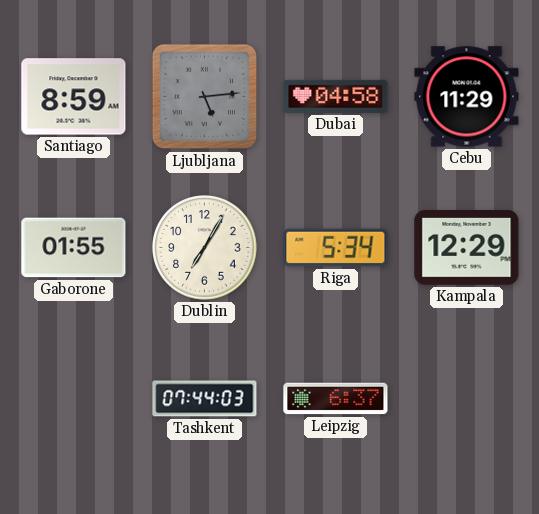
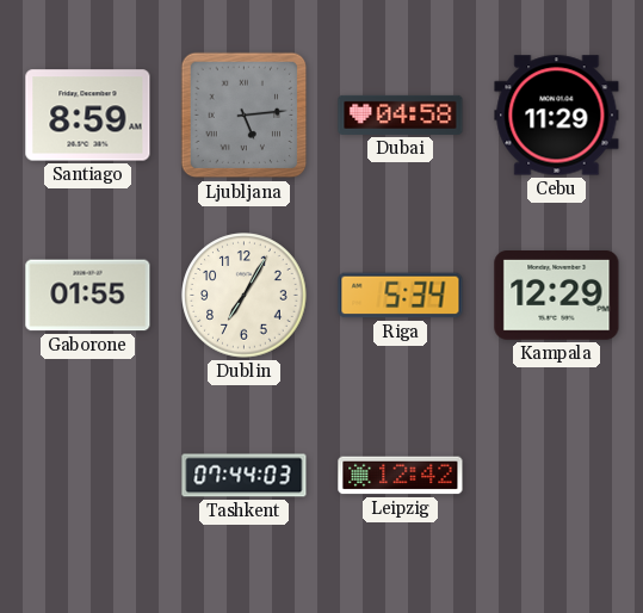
Leipzig: 6:37 -> 12:42 (401, 476)
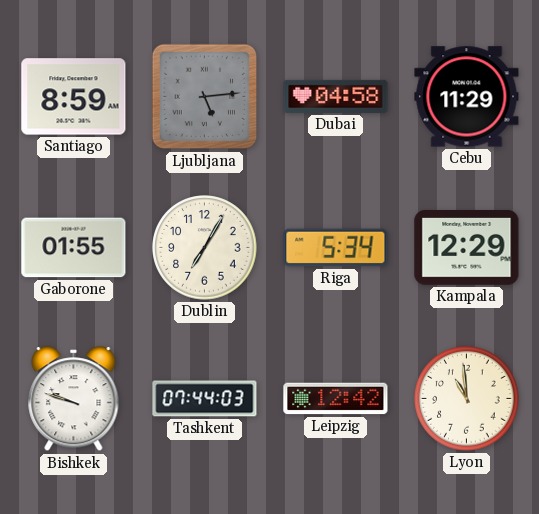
Bishkek: none -> 9:48 (74, 399)
Lyon: none -> 10:59 (467, 399)
